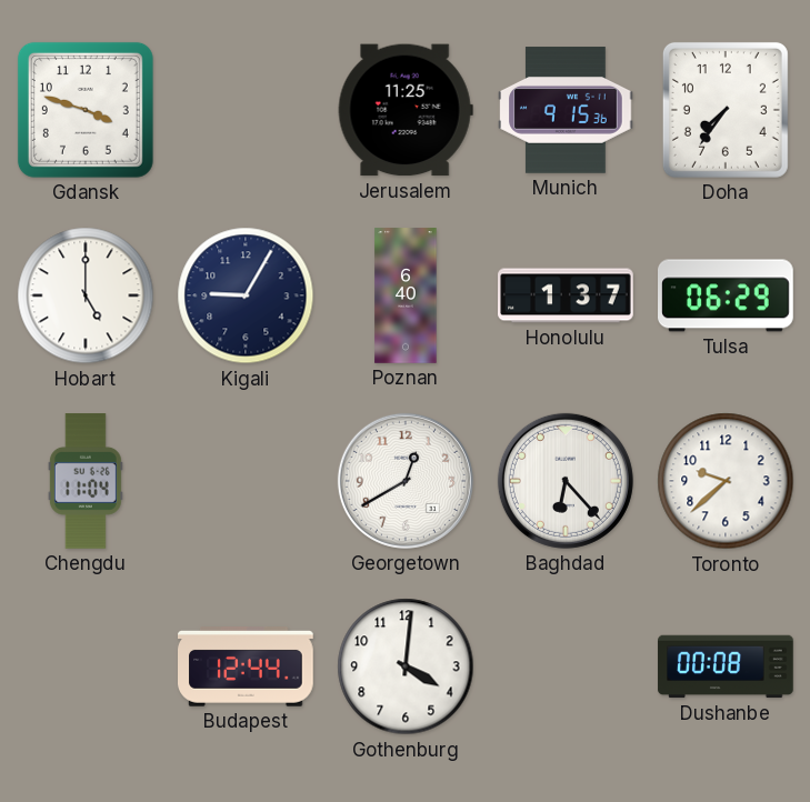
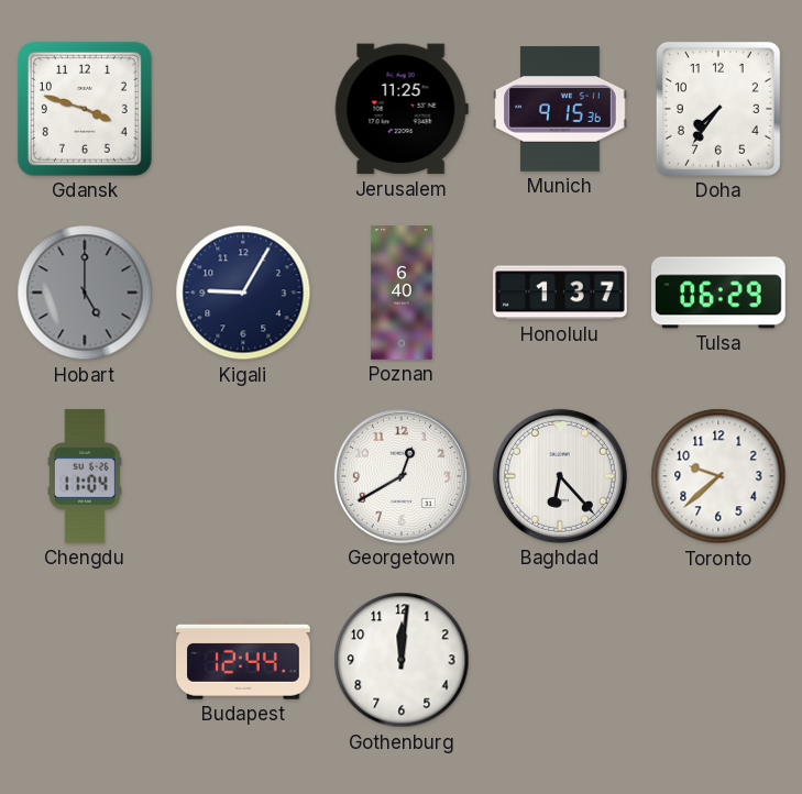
Hobart dial: white -> grey (85, 293)
Gothenburg: 4:01 -> 12:01 (402, 660)
Dushanbe: 00:08 -> none (726, 666)
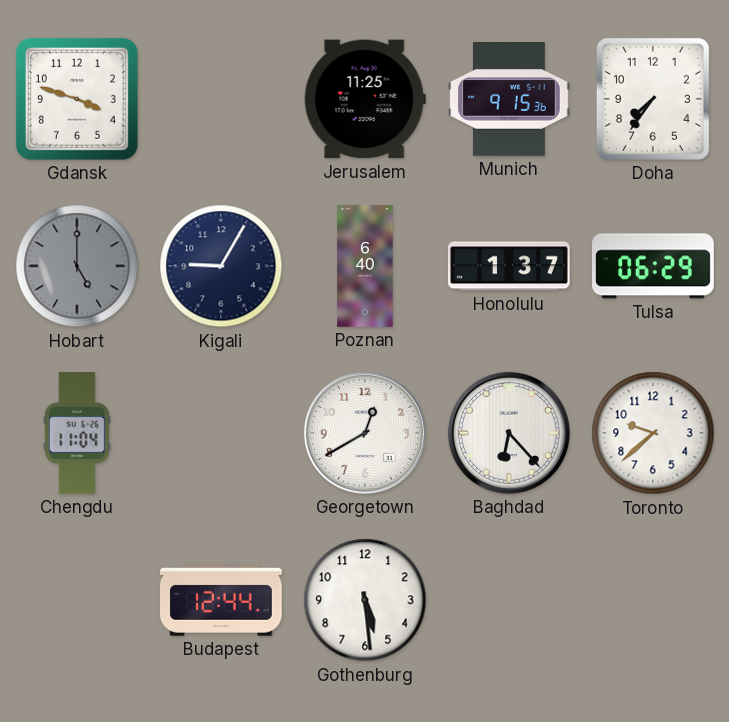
Gothenburg: 12:01 -> 5:29 (365, 600)
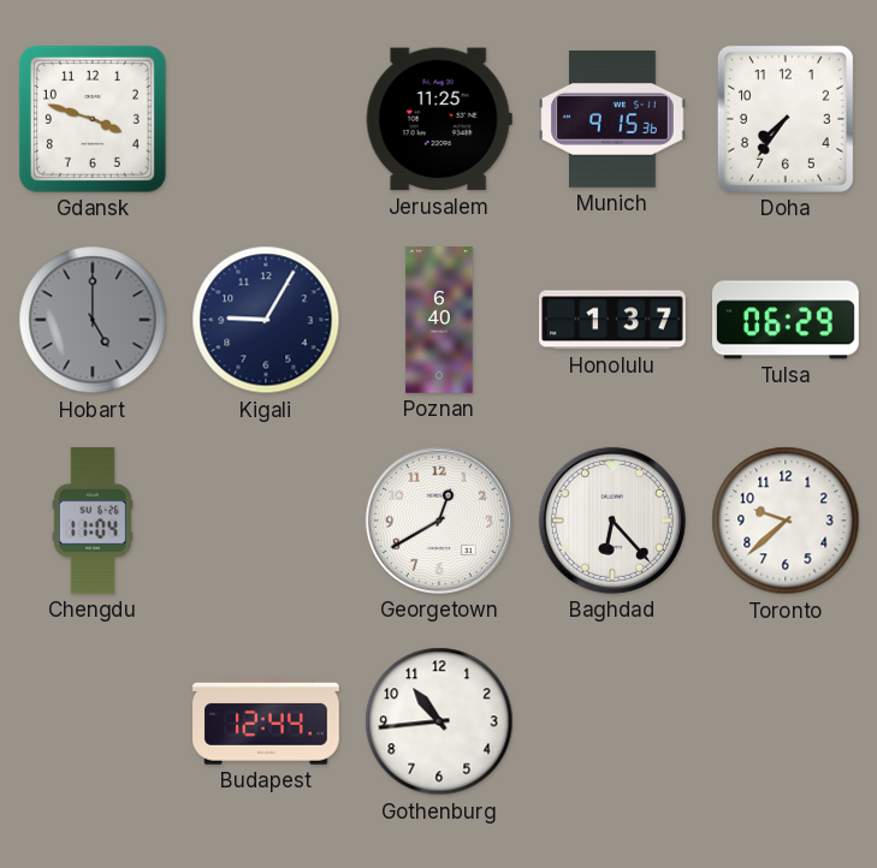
Gothenburg: 5:29 -> 10:44 (439, 721)
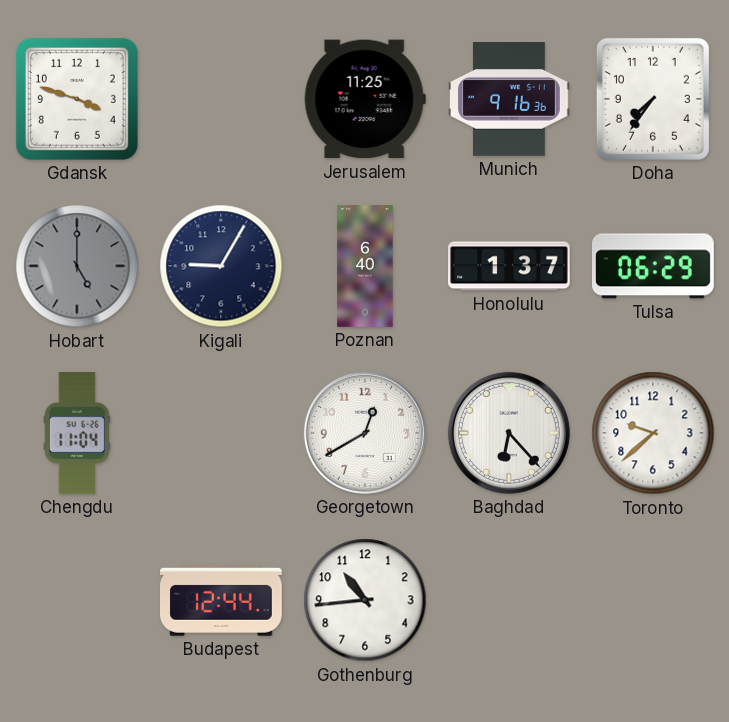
Munich: 9:15 -> 9:16 (509, 99)
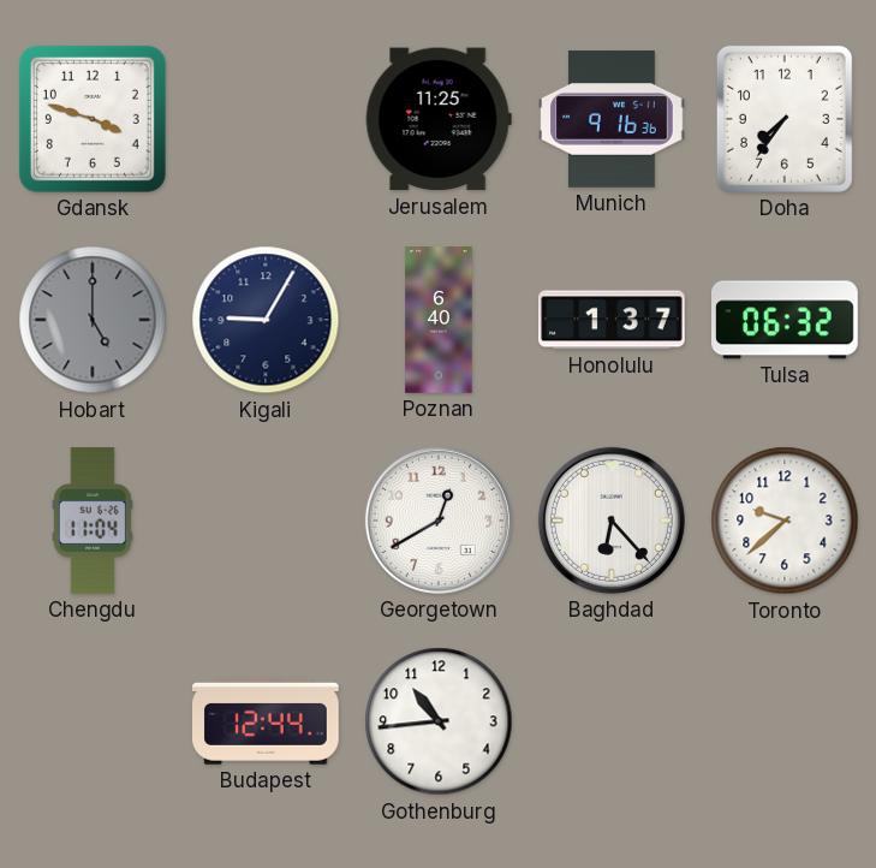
Tulsa: 06:29 -> 06:32 (786, 320)
